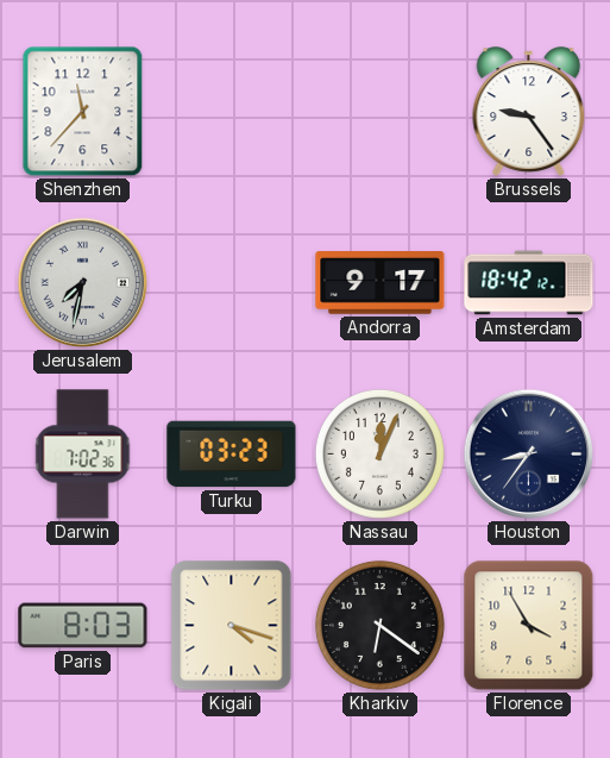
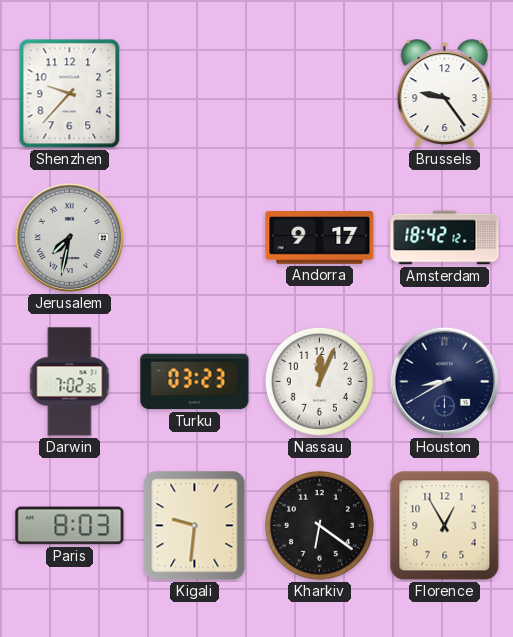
Shenzhen: 11:37 -> 9:37 (70, 94)
Houston: 8:36 -> 8:40 (445, 382)
Kigali: 4:18 -> 9:31 (195, 526)
Florence: 3:55 -> 12:55 (445, 526)
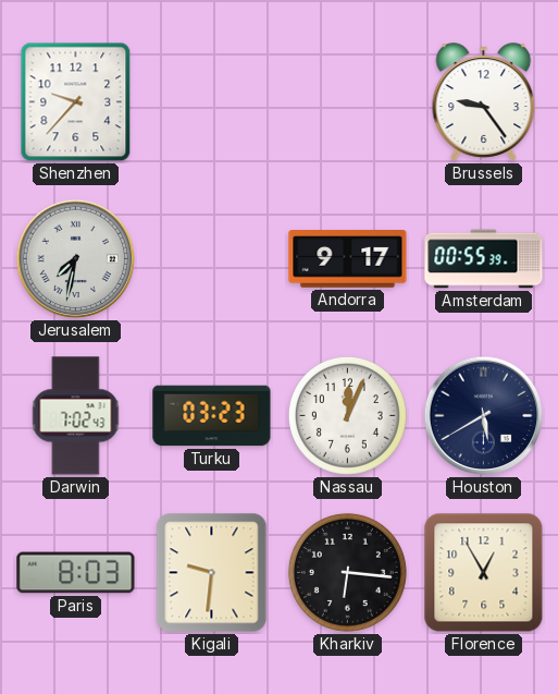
Amsterdam: 18:42 -> 00:55 (484, 259)
Darwin: 7:02:36 -> 7:02:43 (76, 416)
Houston: 8:40 -> 5:40 (484, 416)
Kharkiv: 6:21 -> 6:16 (347, 572)
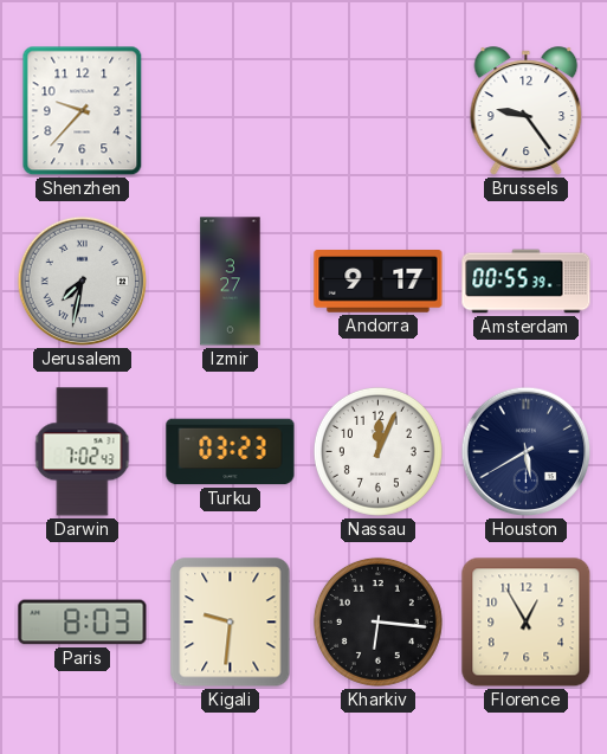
Izmir: none -> 3:27 (231, 282)
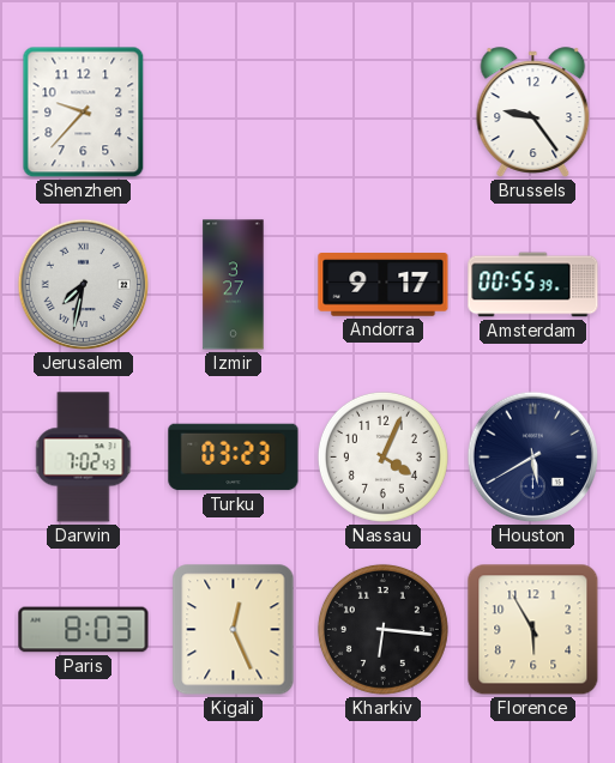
Nassau: 12:04 -> 4:04 (382, 456)
Kigali: 9:31 -> 12:26 (234, 630)
Florence: 12:55 -> 5:55 (533, 630)
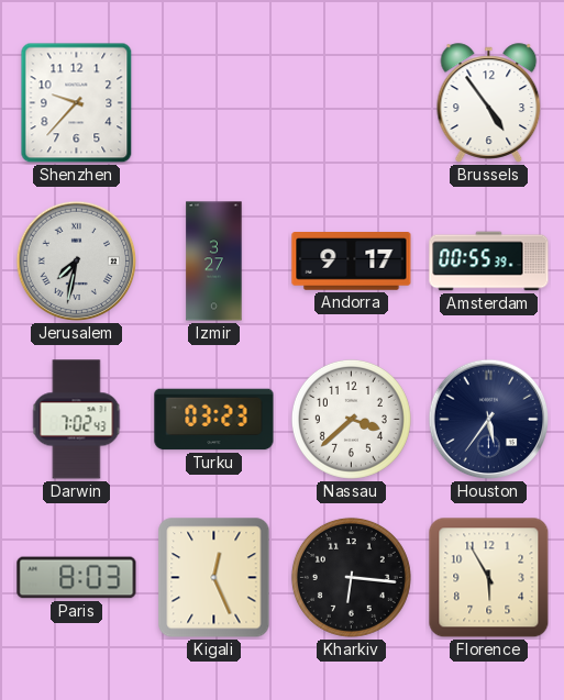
Brussels: 9:24 -> 4:54 (489, 103)
Nassau: 4:04 -> 3:38 (351, 419)
Houston: 5:40 -> 5:36 (489, 420)
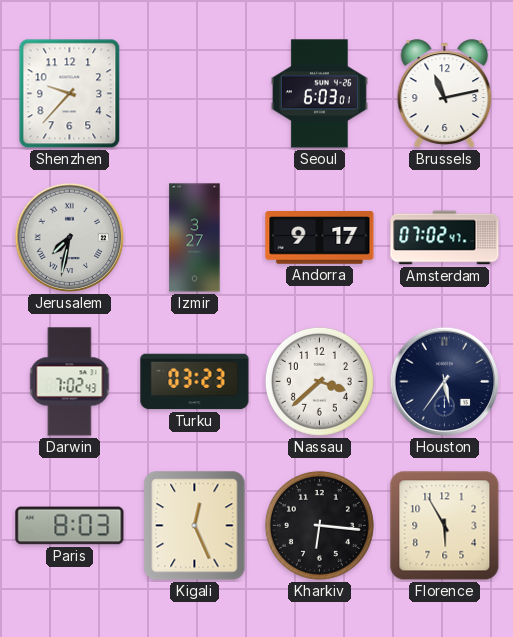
Seoul: none -> 6:03 (319, 94)
Brussels: 4:54 -> 11:13 (445, 94)
Amsterdam: 00:55 -> 07:02 (445, 238)
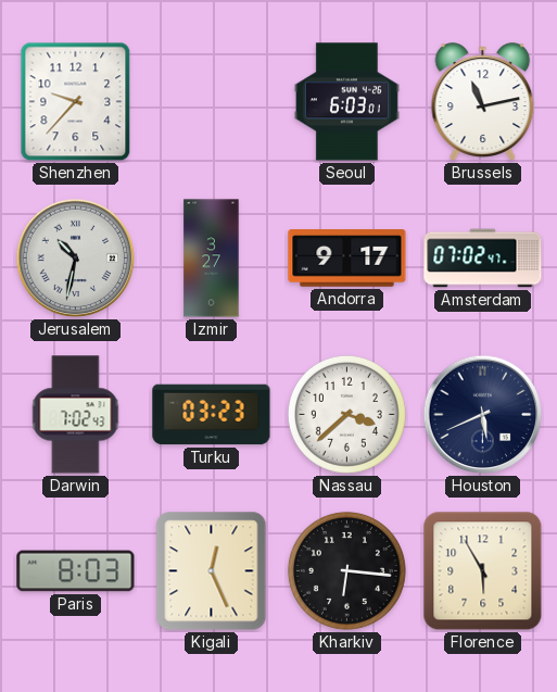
Jerusalem: 7:32 -> 10:32 (76, 259)
Houston: 5:36 -> 5:41 (483, 415)
